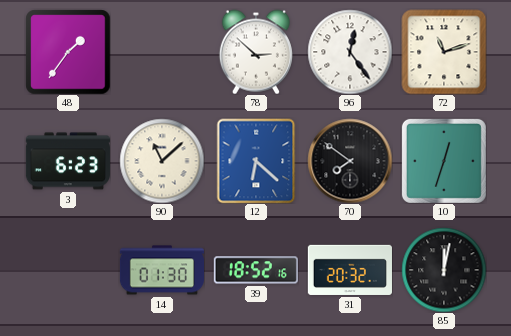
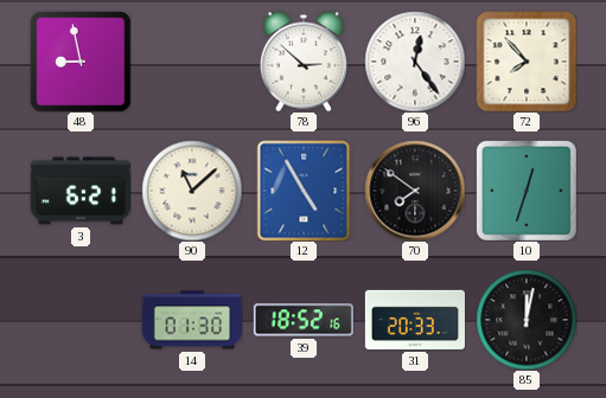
48: 1:36 -> 8:58 (81, 62)
72: 11:12 -> 7:53 (527, 62)
3: 6:23 -> 6:21 (81, 191)
12: 6:22 -> 4:55 (304, 191)
31: 20:32 -> 20:33 (415, 320)
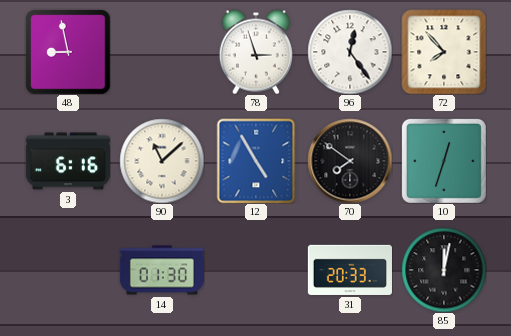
78: 2:52 -> 2:57 (256, 52)
3: 6:21 -> 6:16 (68, 161)
39: 18:52 -> none (304, 320)
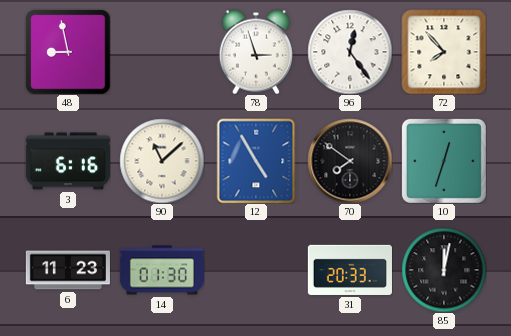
6: none -> 11:23 (68, 270)
